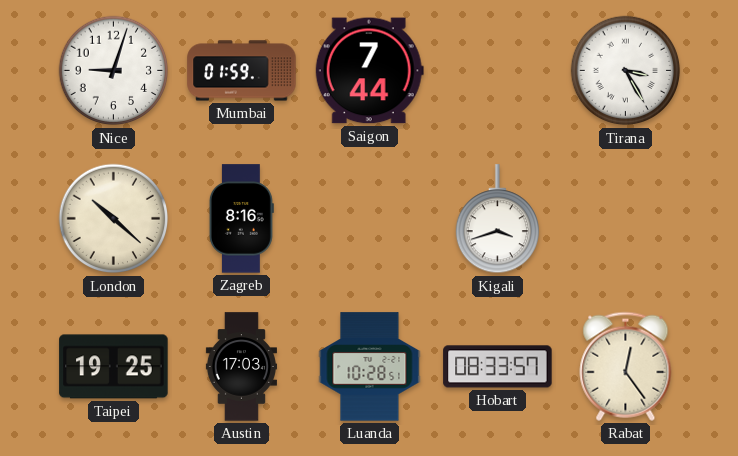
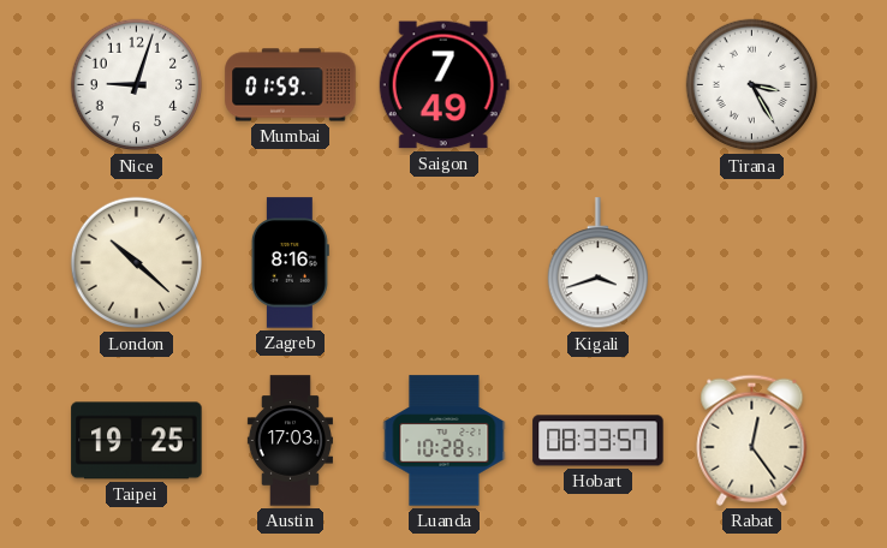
Saigon: 7:44 -> 7:49 (443, 85)
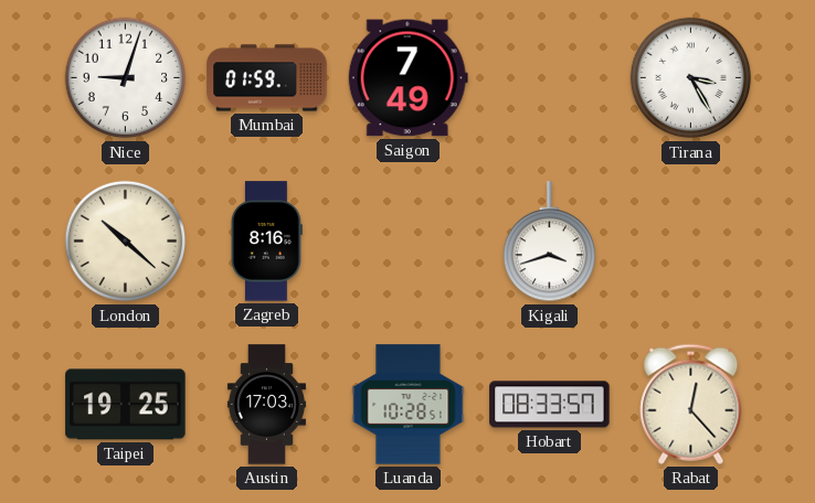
Rabat: 12:24 -> 12:23 (691, 404)
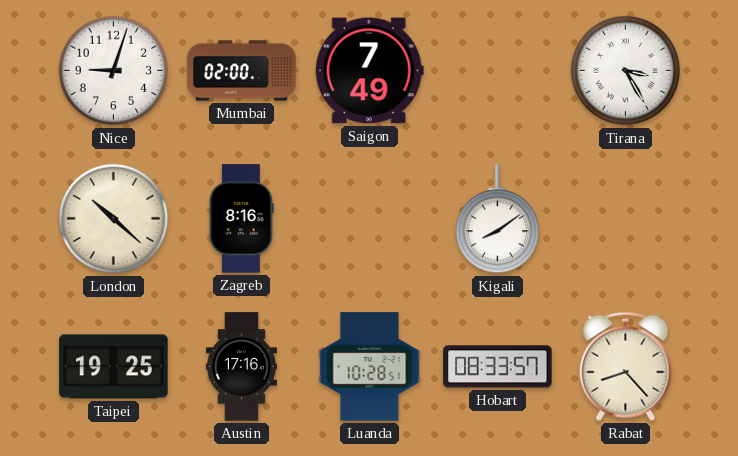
Mumbai: 01:59 -> 02:00 (242, 71)
Kigali: 3:42 -> 8:09 (497, 219)
Austin: 17:03 -> 17:16 (241, 367)
Rabat: 12:23 -> 8:23 (626, 366)
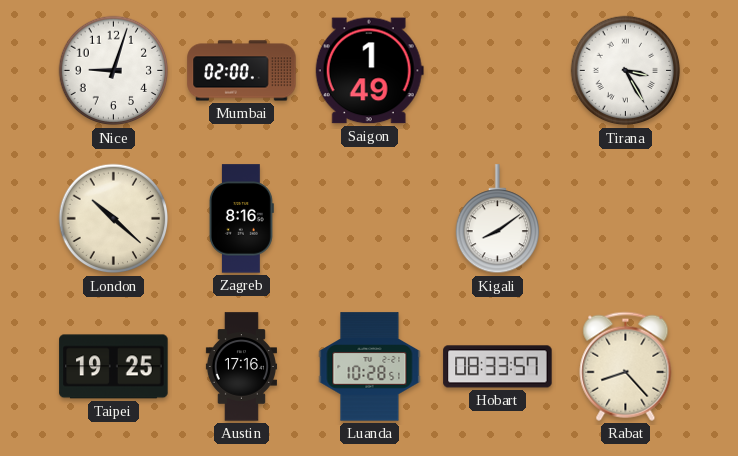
Saigon: 7:49 -> 1:49 (369, 71)
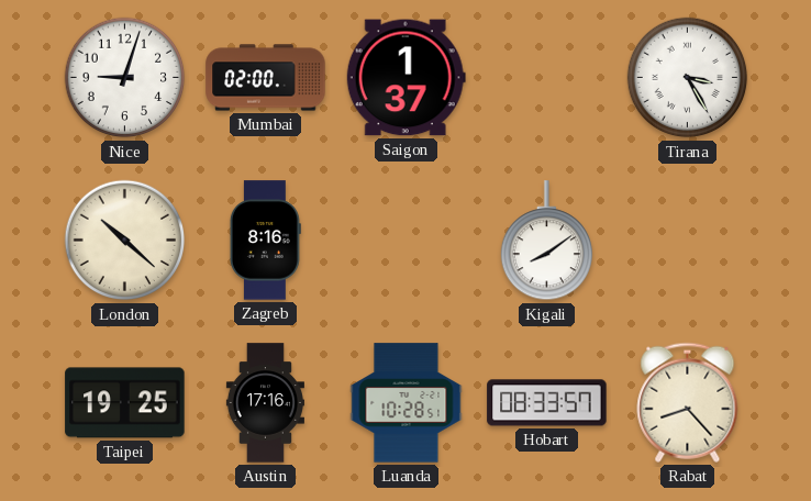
Saigon: 1:49 -> 1:37 (405, 78)
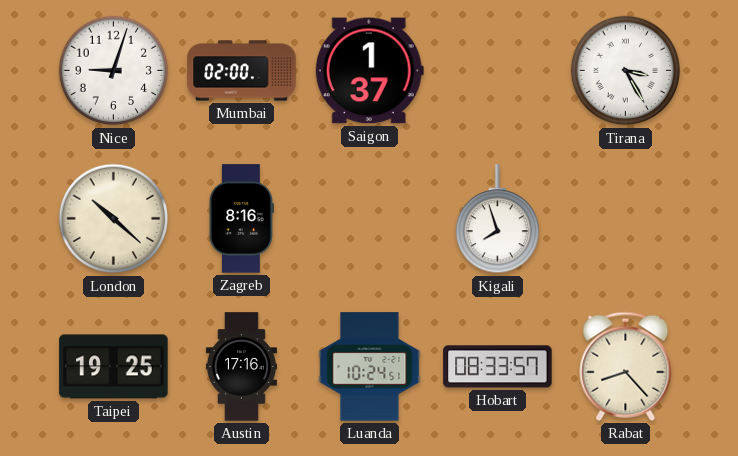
Kigali: 8:09 -> 7:57 (497, 219)
Luanda: 10:28 -> 10:24 (370, 367)
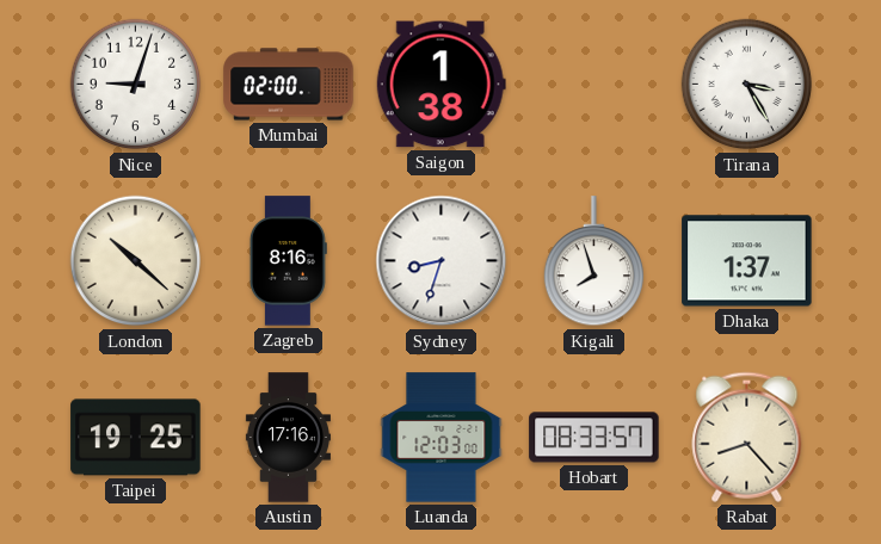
Saigon: 1:37 -> 1:38 (440, 85)
Sydney: none -> 8:33 (442, 261)
Dhaka: none -> 1:37 (747, 261)
Luanda: 10:24 -> 12:03 (442, 438)
